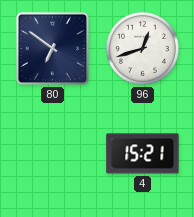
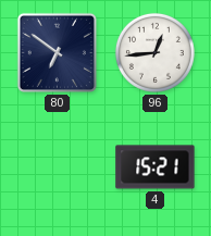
96: 12:42 -> 12:44 (154, 52)
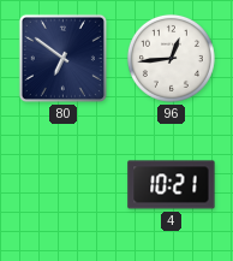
4: 15:21 -> 10:21 (172, 185)
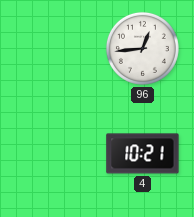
80: 6:51 -> none (62, 58)
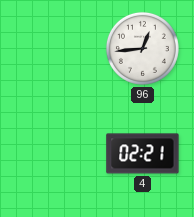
4: 10:21 -> 02:21 (143, 154)
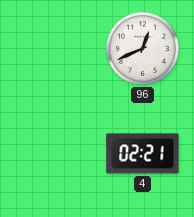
96: 12:44 -> 12:41 (142, 48)
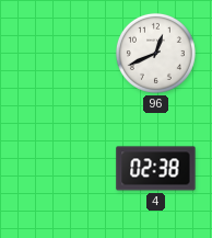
4: 02:21 -> 02:38 (156, 169)
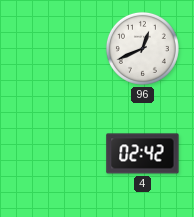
4: 02:38 -> 02:42 (143, 154)
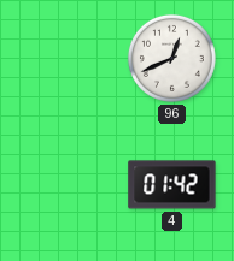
4: 02:42 -> 01:42 (172, 185)
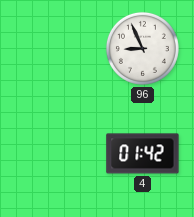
96: 12:41 -> 8:56 (142, 48)
